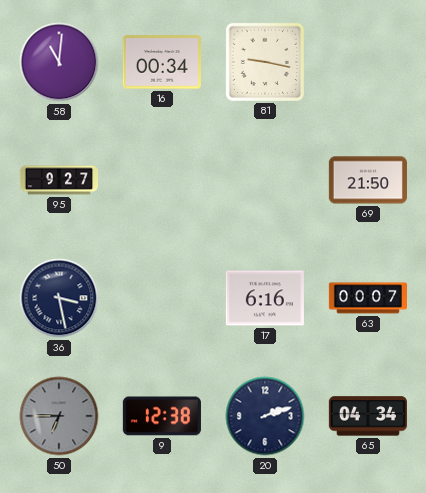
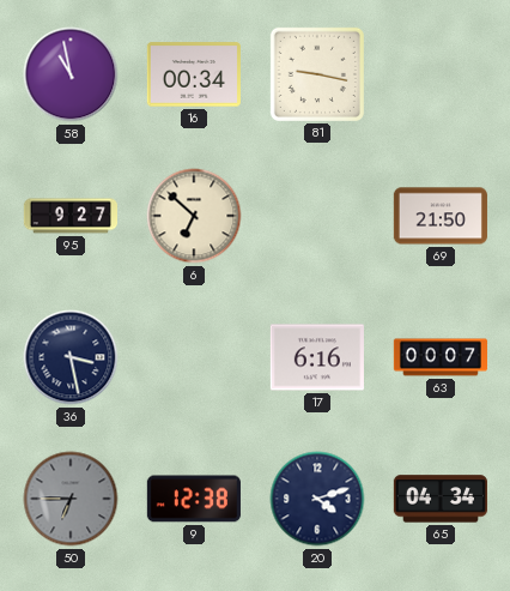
58: 11:01 -> 10:58 (71, 74)
6: none -> 6:52 (194, 216)
20: 2:12 -> 4:12 (317, 499)
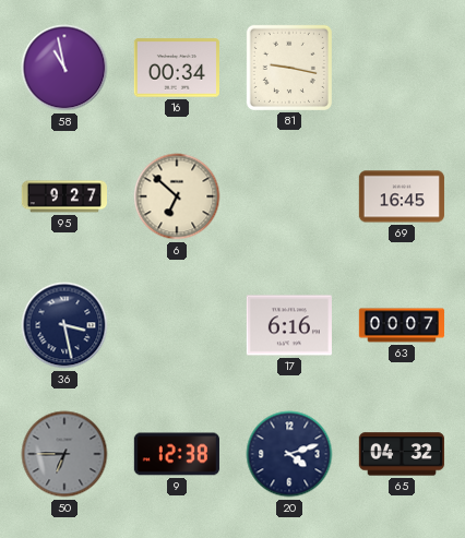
69: 21:50 -> 16:45 (402, 196)
65: 04:34 -> 04:32 (402, 454)
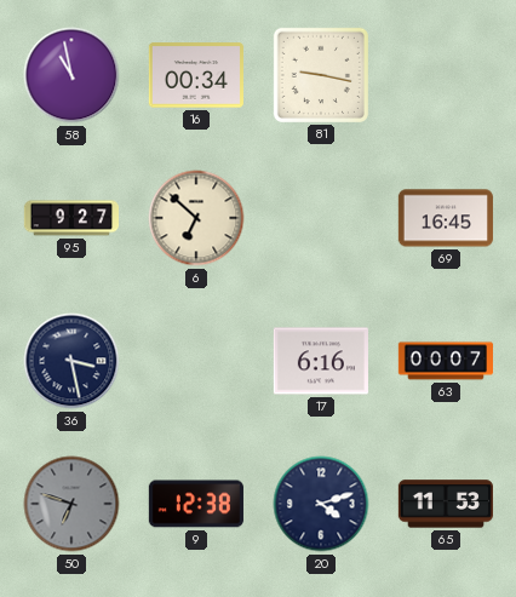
50: 6:45 -> 6:48 (71, 504)
65: 04:32 -> 11:53 (446, 504)
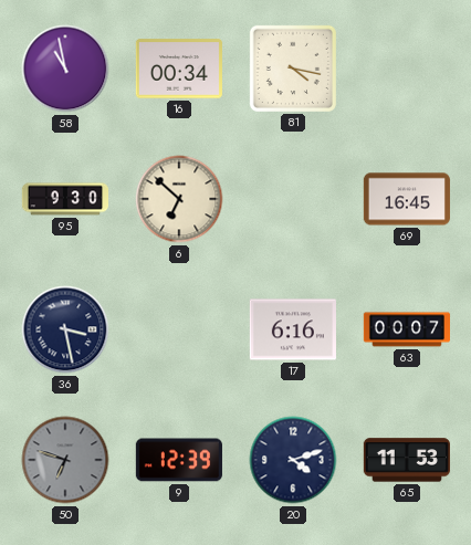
81: 9:17 -> 4:17 (293, 69)
95: 9:27 -> 9:30 (64, 199)
9: 12:38 -> 12:39 (179, 460)
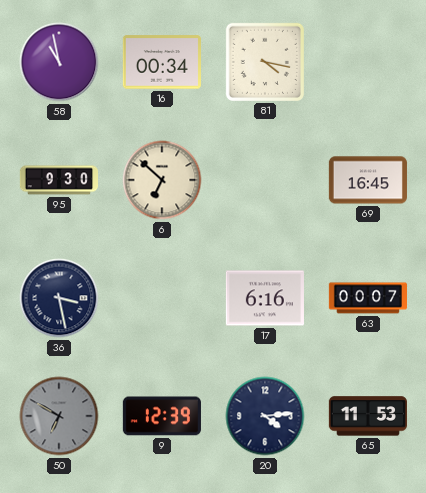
50: 6:48 -> 6:50 (59, 416)
20: 4:12 -> 4:14 (265, 416)
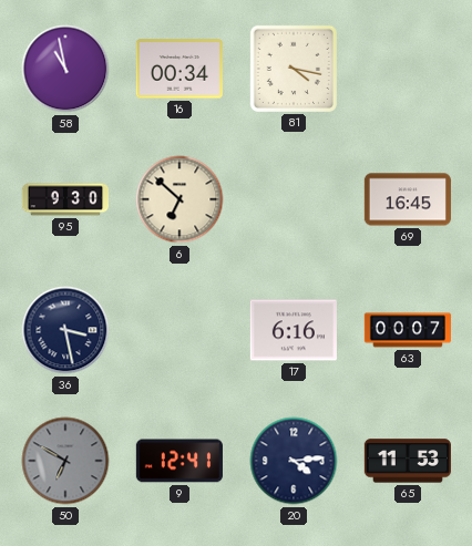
9: 12:39 -> 12:41 (179, 461)
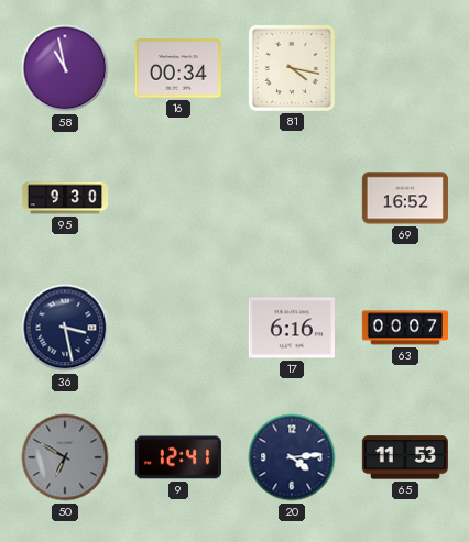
6: 6:52 -> none (179, 199)
69: 16:45 -> 16:52 (405, 198)
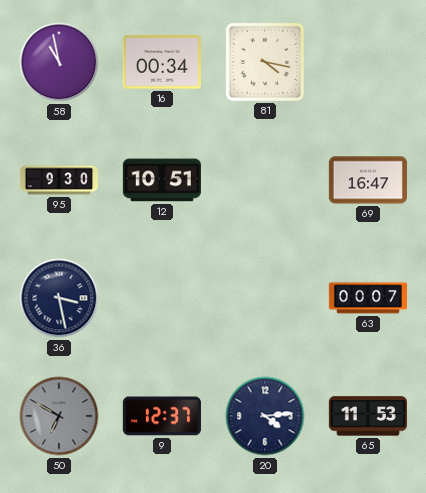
12: none -> 10:51 (162, 180)
69: 16:52 -> 16:47 (368, 180)
17: 6:16 -> none (292, 328)
9: 12:41 -> 12:37 (162, 416)
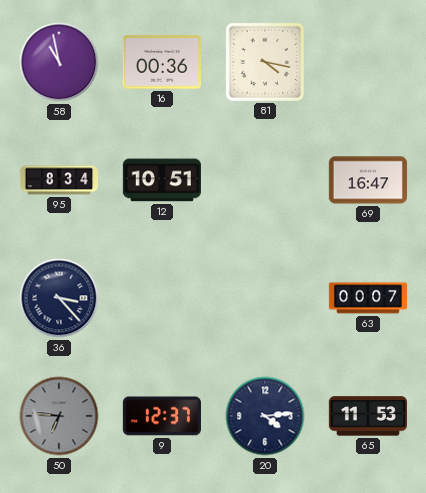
16: 00:34 -> 00:36 (162, 62)
95: 9:30 -> 8:34 (58, 180)
36: 3:28 -> 3:23 (59, 298)
50: 6:50 -> 6:46 (59, 416)
